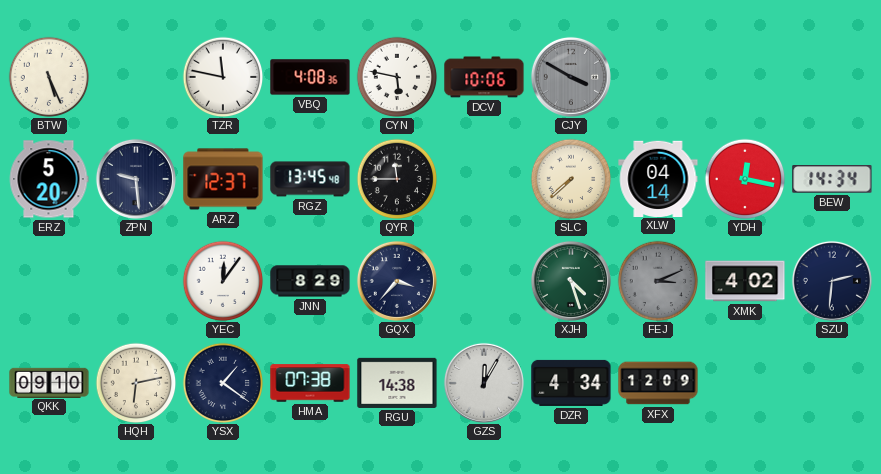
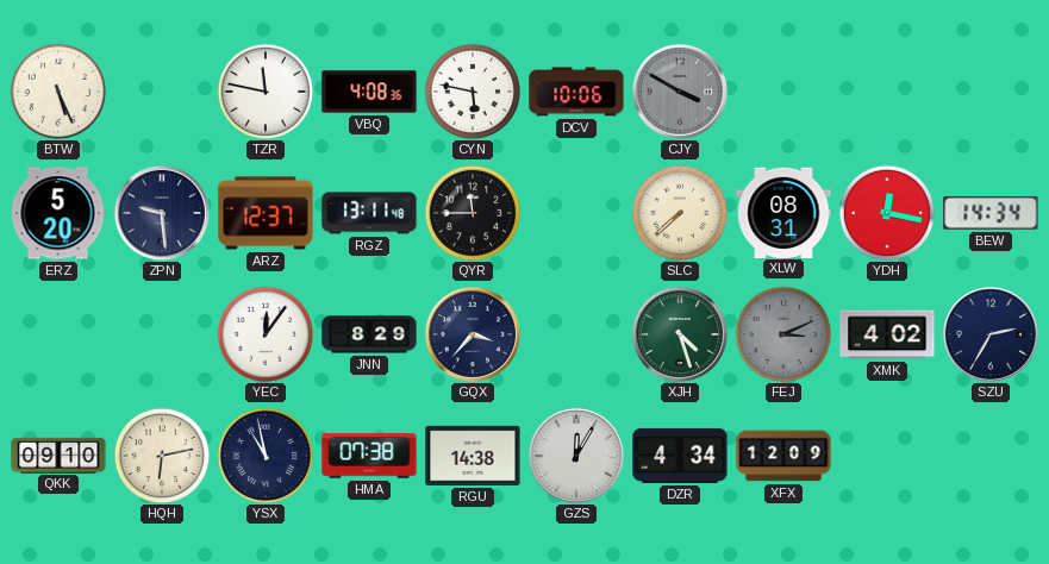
RGZ: 13:45 -> 13:11 (369, 213)
XLW: 04:14 -> 08:31 (783, 212)
SZU: 2:31 -> 2:35 (991, 334)
YSX: 1:21 -> 10:58 (266, 456)
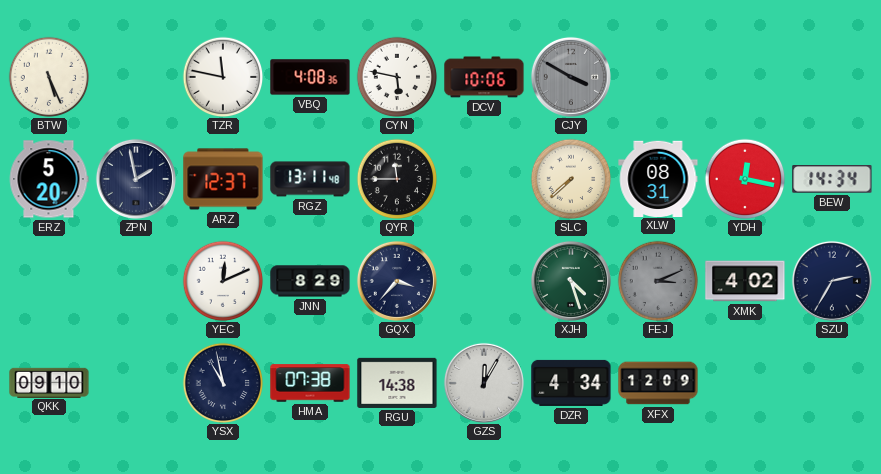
ZPN: 9:29 -> 1:58 (136, 179)
YEC: 12:06 -> 12:11 (223, 281)
HQH: 6:13 -> none (162, 456)
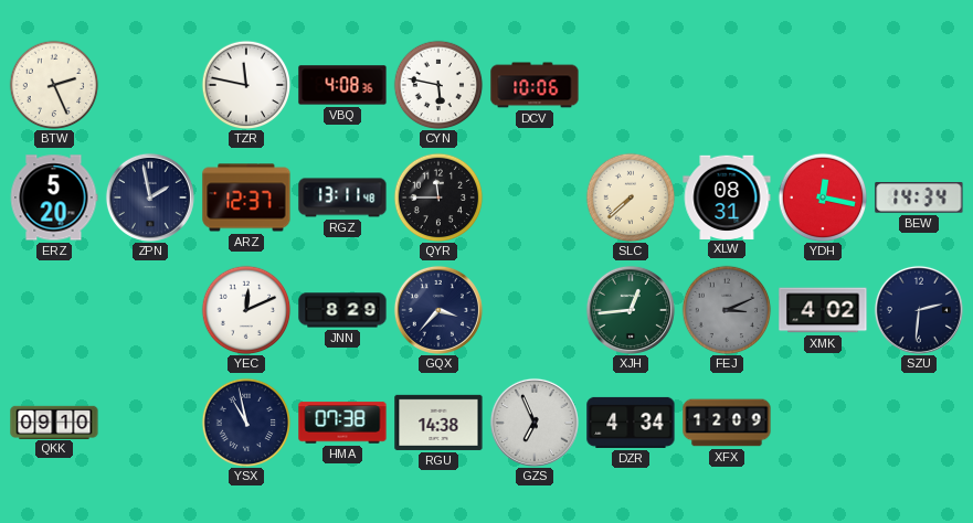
BTW: 5:26 -> 2:26 (54, 85)
CJY: 3:50 -> none (571, 77)
XJH: 4:27 -> 12:44 (631, 310)
SZU: 2:35 -> 2:31 (919, 310)
GZS: 12:05 -> 6:56 (535, 423)
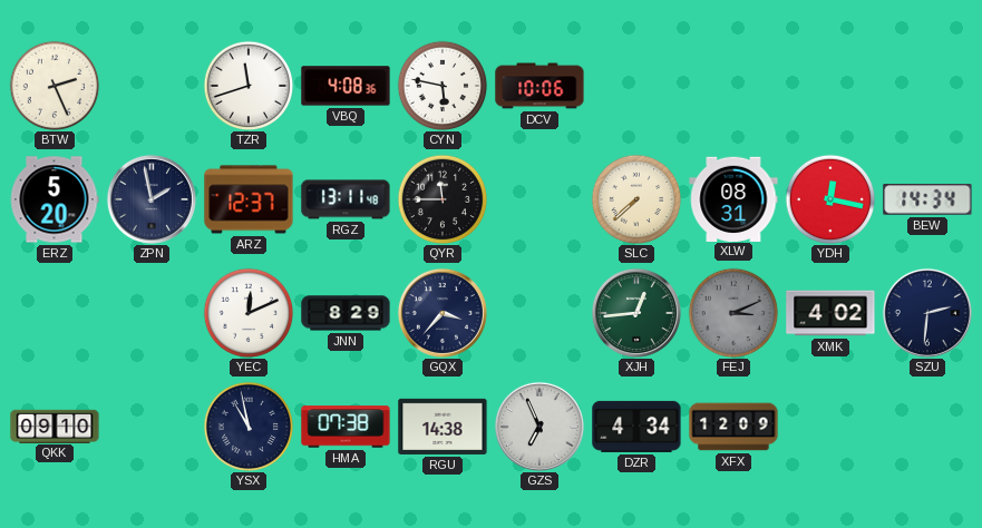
TZR: 11:47 -> 11:42 (249, 86)
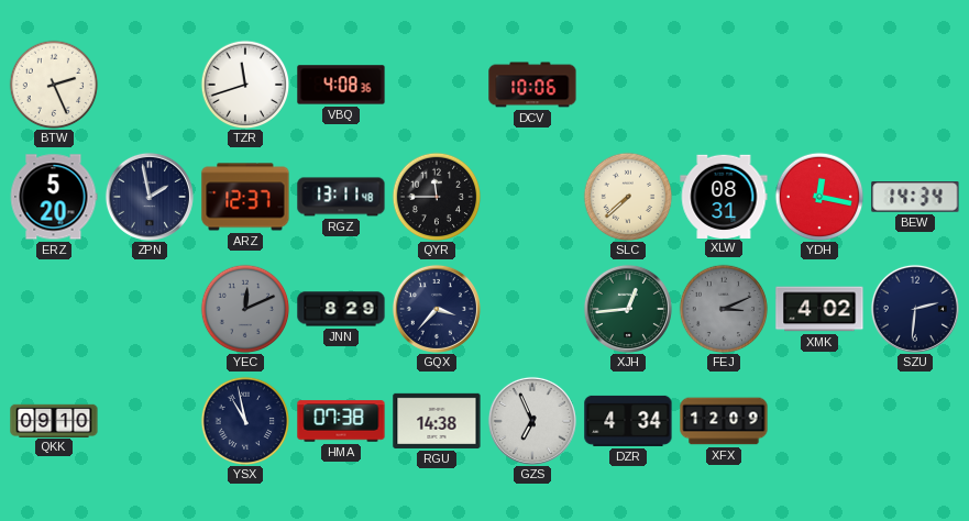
CYN: 5:47 -> none (443, 86)
YEC dial: white -> grey (245, 309)
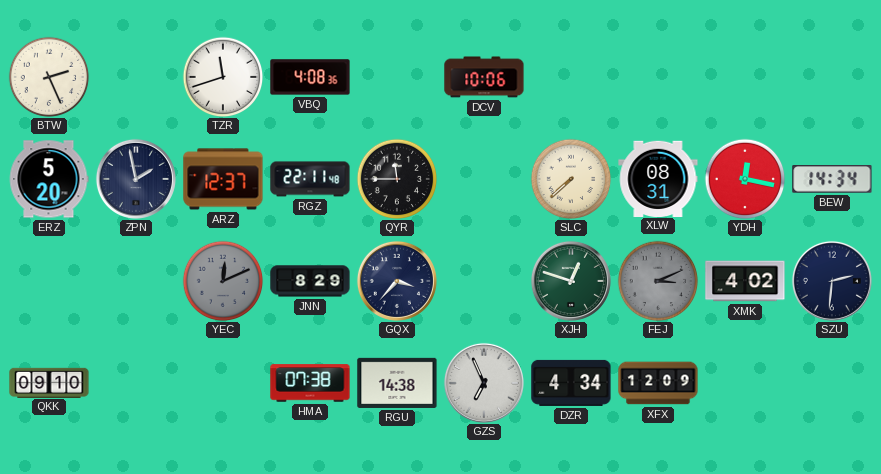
RGZ: 13:11 -> 22:11 (310, 179)
XJH: 12:44 -> 12:48 (571, 281)
YSX: 10:58 -> none (245, 421)
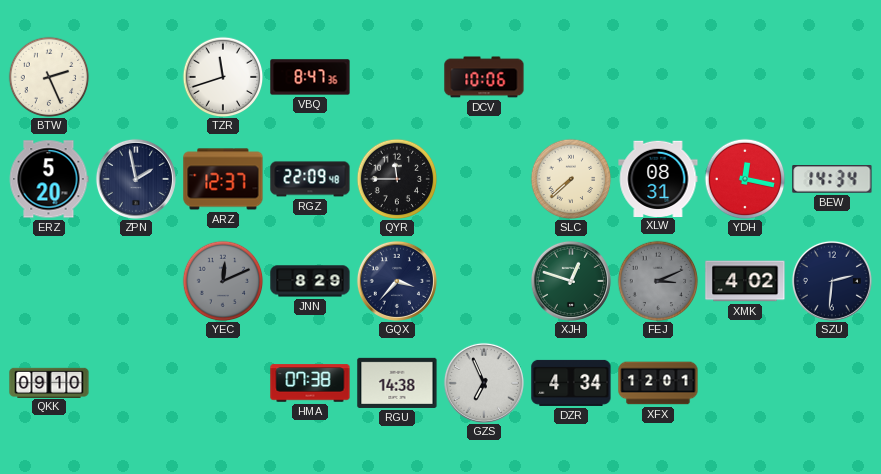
VBQ: 4:08 -> 8:47 (310, 77)
RGZ: 22:11 -> 22:09 (310, 179)
XFX: 12:09 -> 12:01 (658, 383)
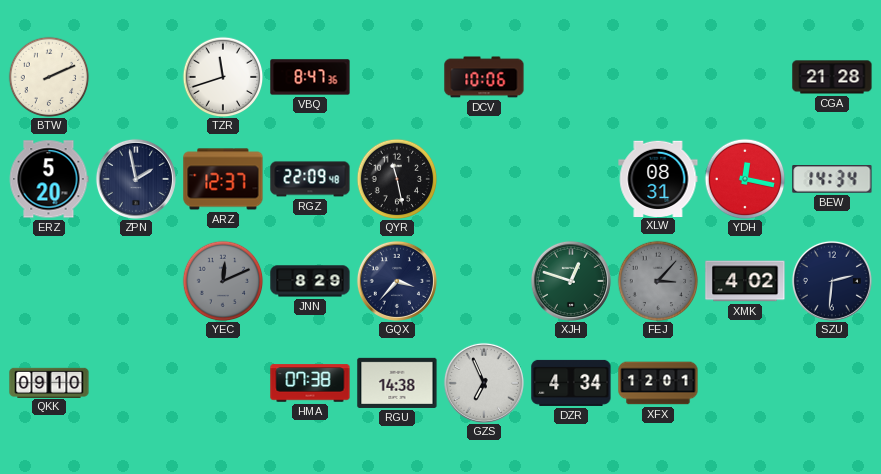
BTW: 2:26 -> 2:11 (49, 77)
CGA: none -> 21:28 (832, 77)
QYR: 11:45 -> 11:28 (397, 179)
SLC: 7:38 -> none (571, 179)
FEJ: 3:11 -> 3:07 (658, 281)
